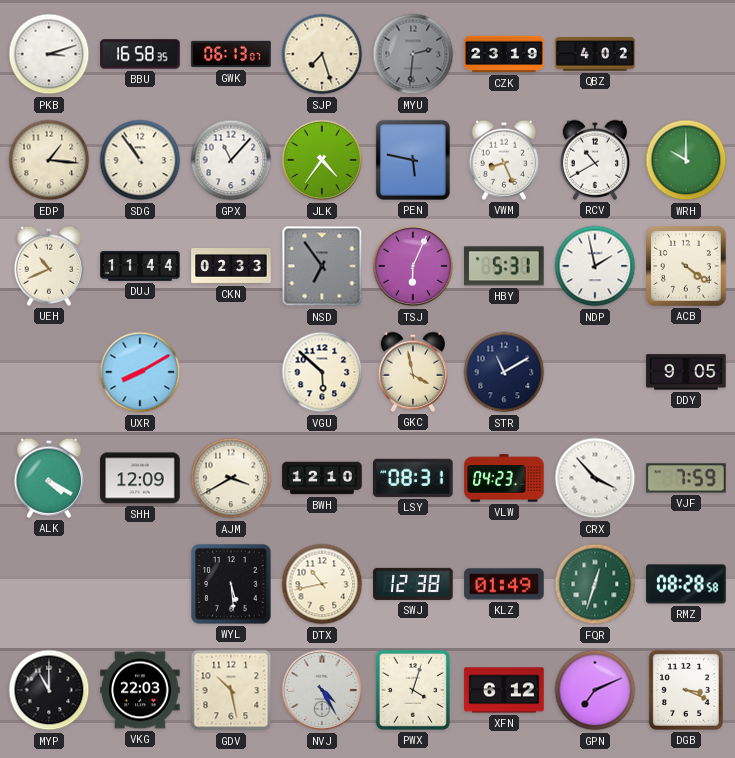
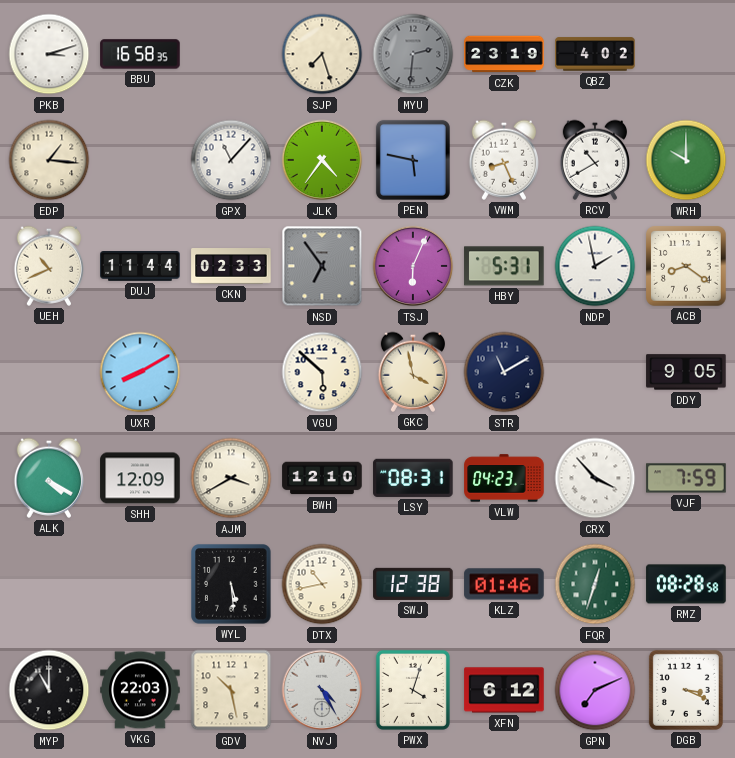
GWK: 06:13 -> none (231, 54)
SDG: 10:54 -> none (140, 160)
ACB: 4:21 -> 8:21 (686, 266)
KLZ: 01:49 -> 01:46 (504, 584)
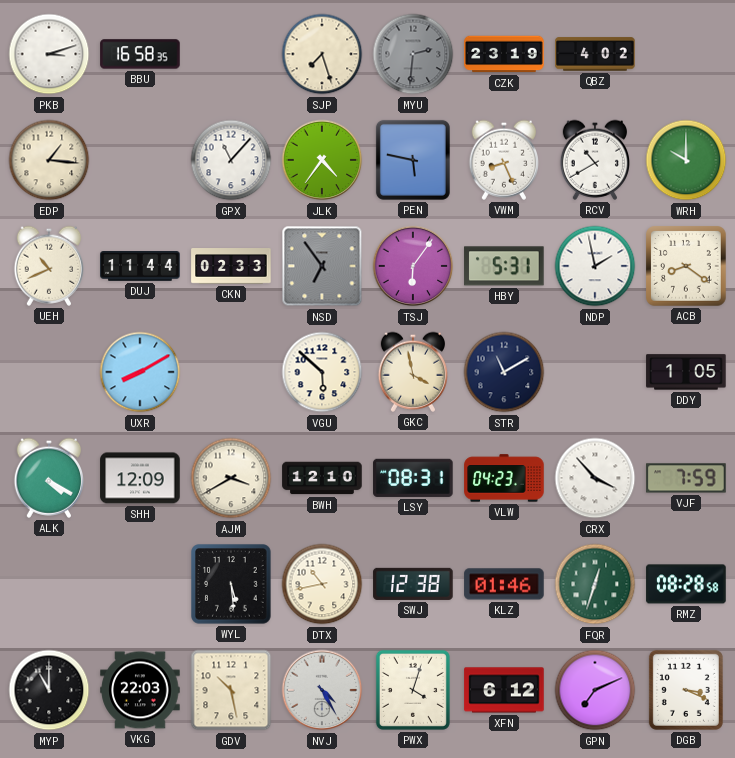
TSJ: 6:04 -> 6:06 (413, 266)
DDY: 9:05 -> 1:05 (686, 372)
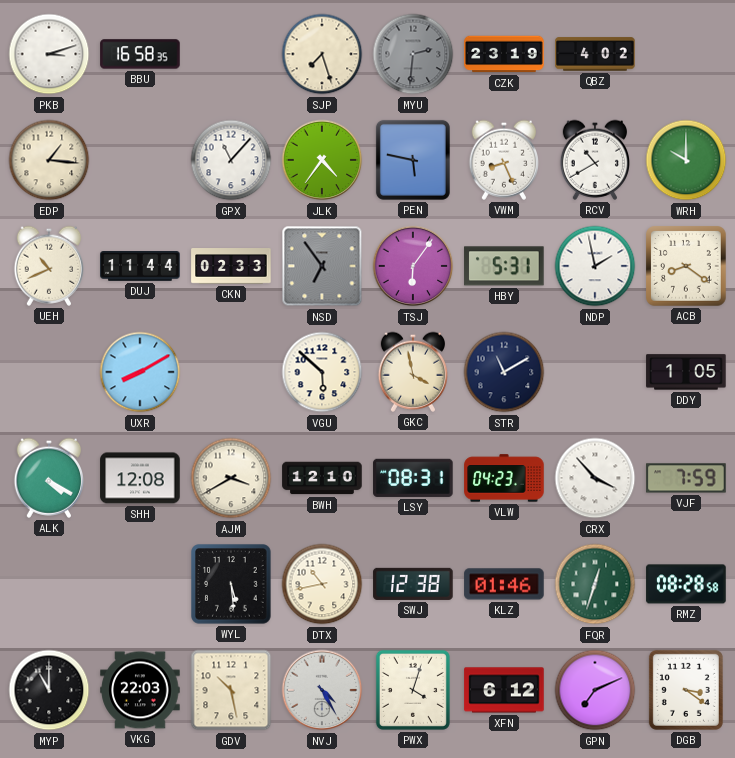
SHH: 12:09 -> 12:08 (140, 478)
DGB: 3:19 -> 3:21 (686, 690)
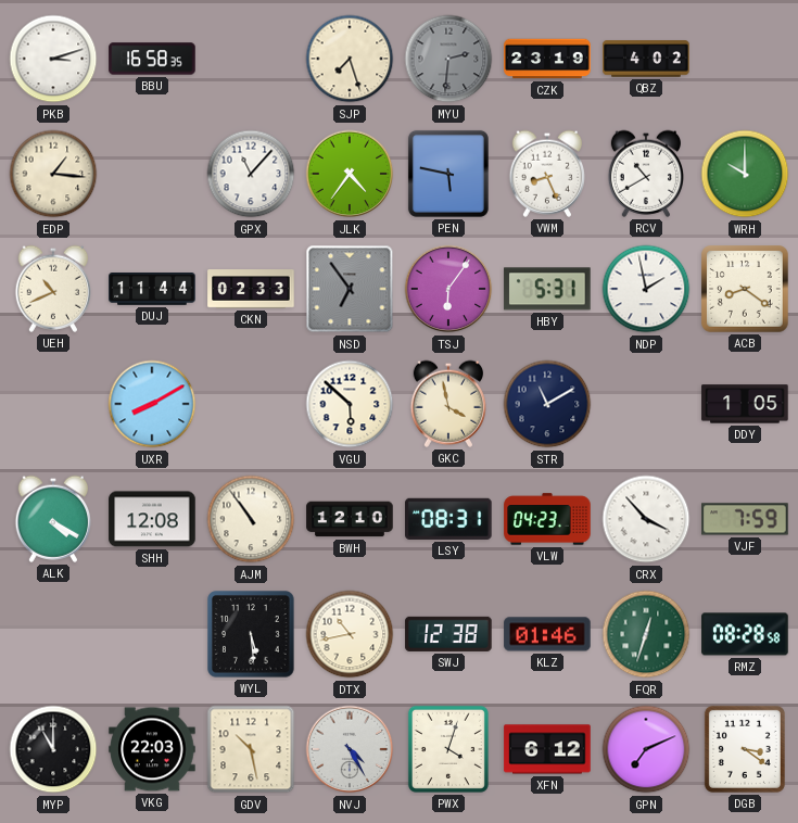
AJM: 3:40 -> 10:54 (251, 519)
